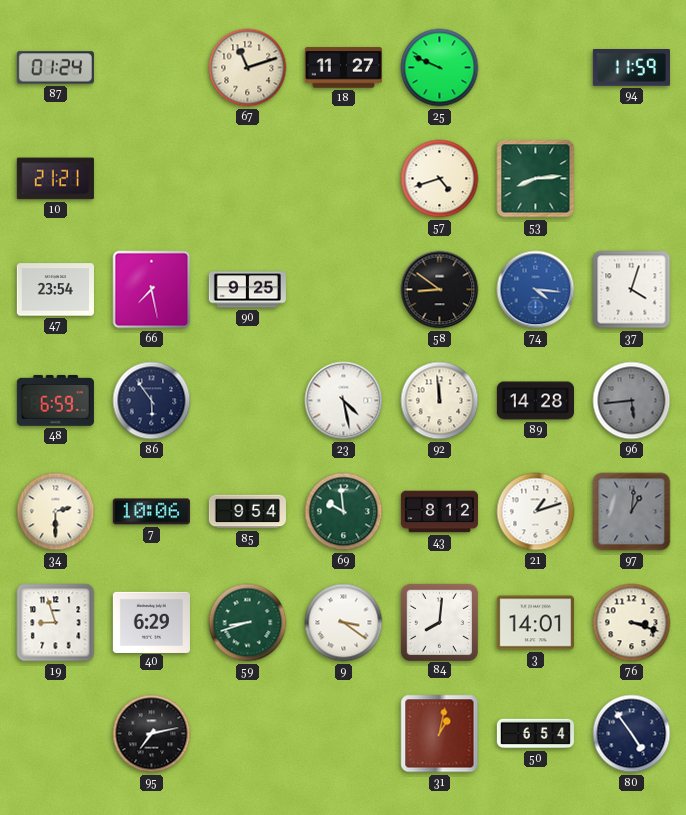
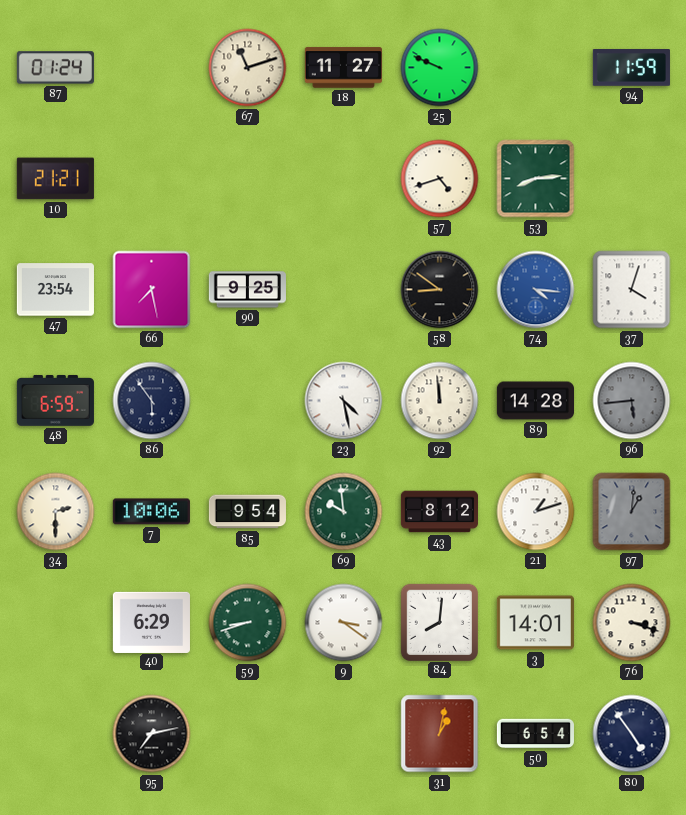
19: 8:57 -> none (56, 623)
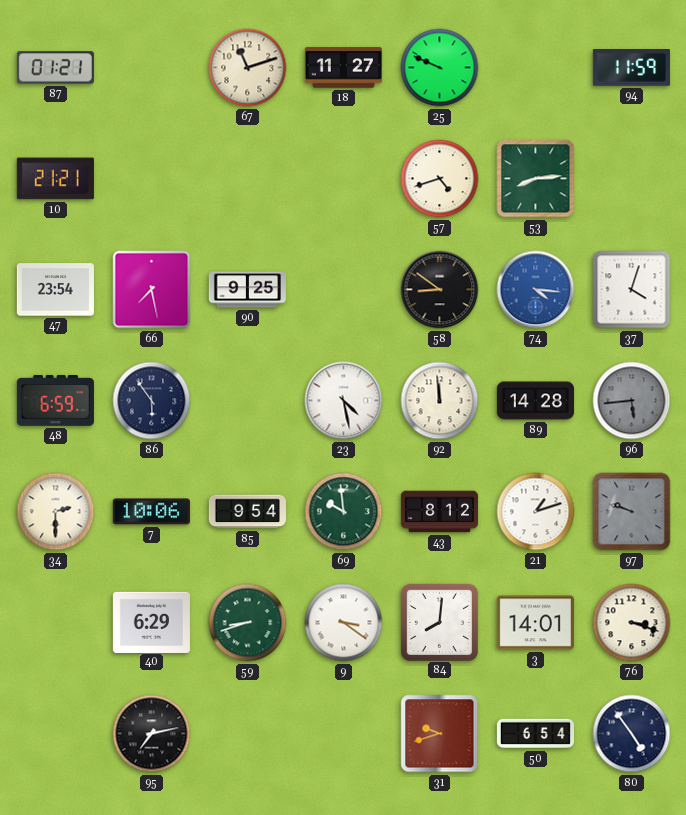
87: 01:24 -> 01:21 (55, 68)
97: 1:01 -> 9:48 (632, 512)
31: 1:02 -> 9:42 (440, 734)
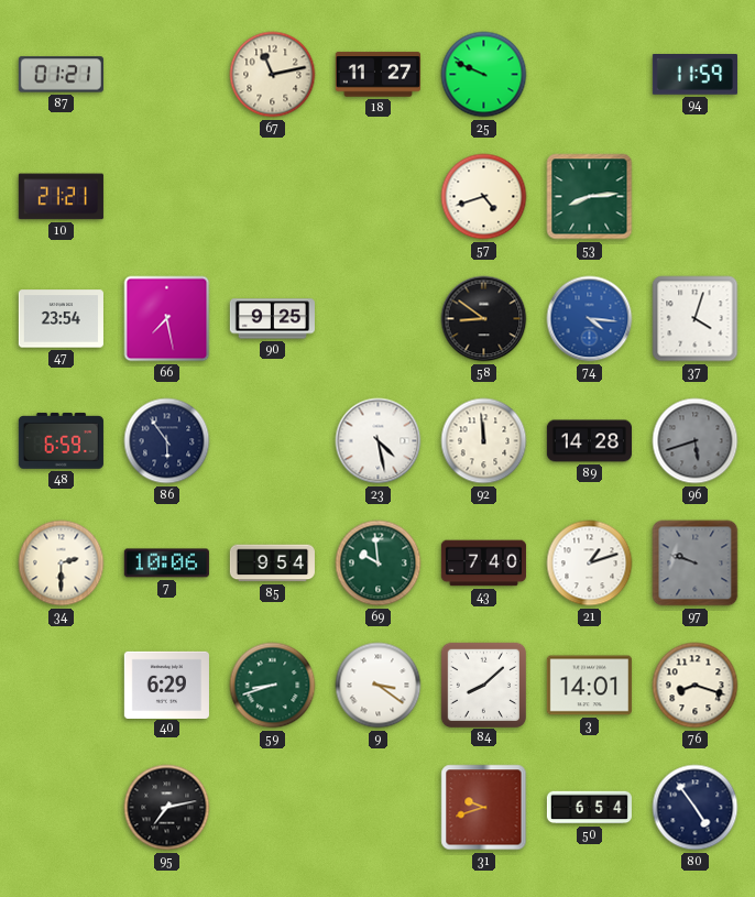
67: 11:12 -> 11:13 (273, 75)
96: 5:44 -> 5:42 (696, 441)
43: 8:12 -> 7:40 (483, 564)
84: 8:01 -> 8:08 (483, 685)
76: 3:18 -> 8:18 (696, 686)
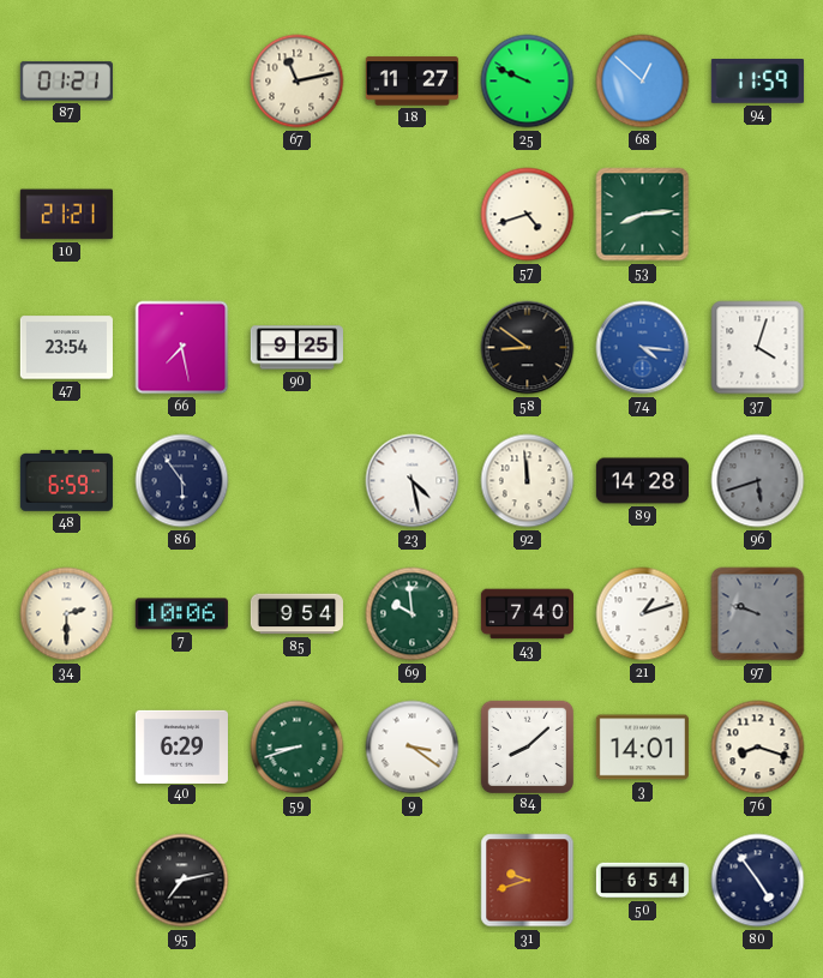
68: none -> 12:52 (643, 82)
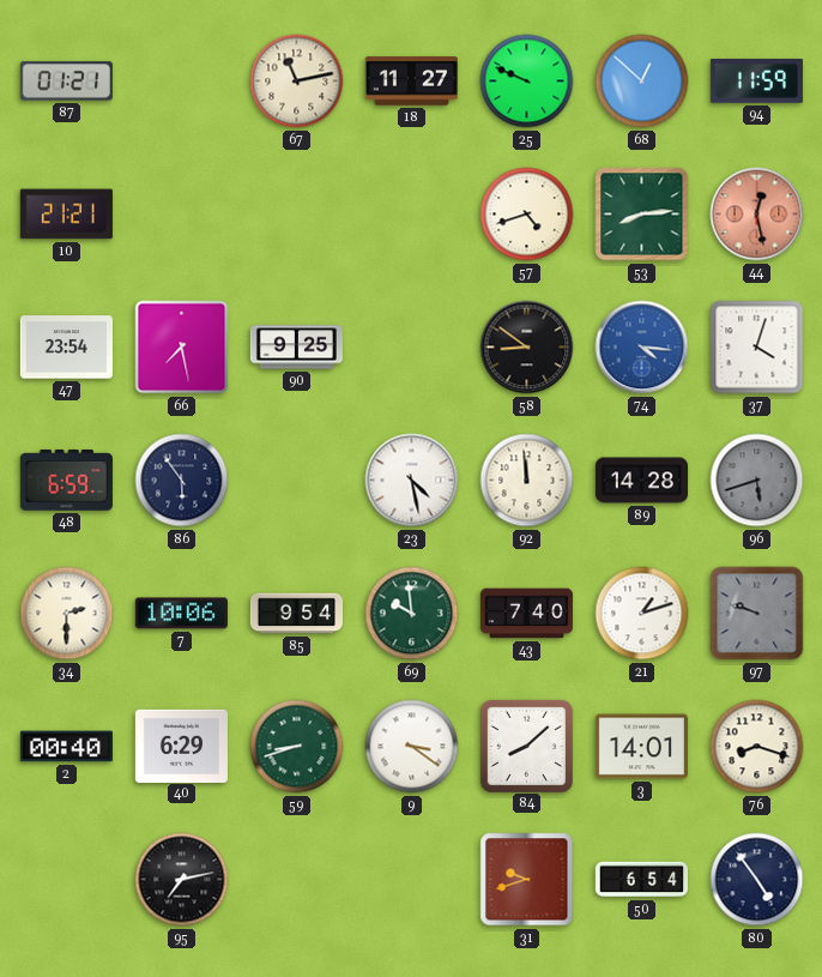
44: none -> 12:28 (757, 215)
2: none -> 00:40 (66, 747)
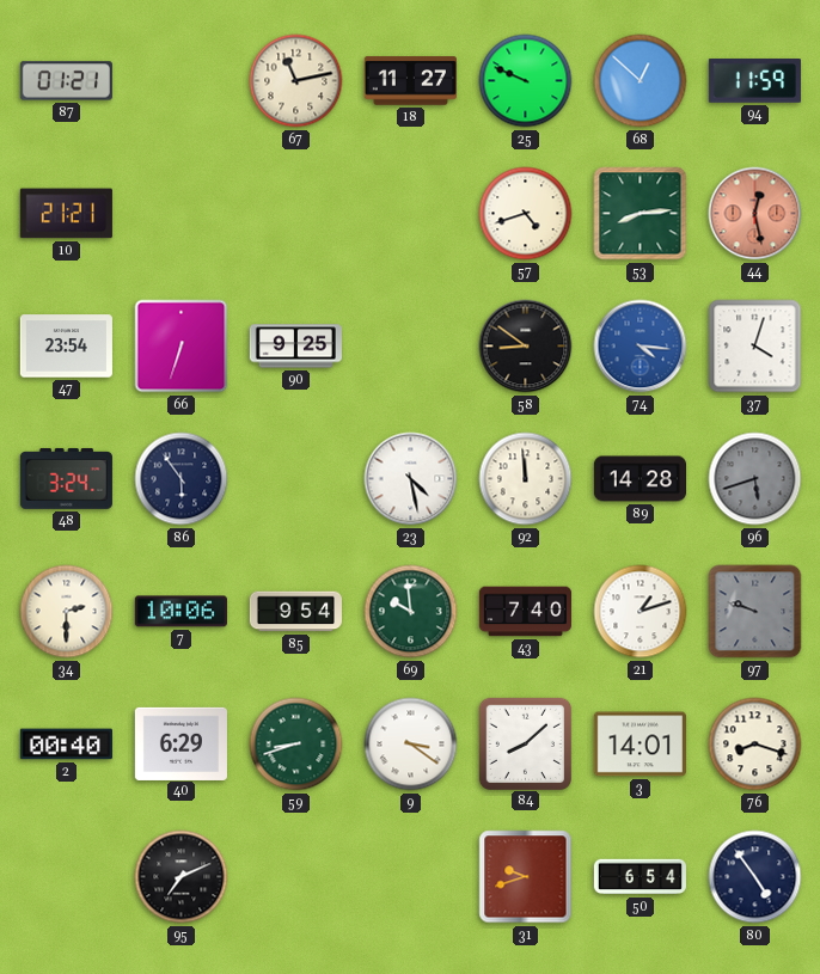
66: 7:28 -> 6:33 (182, 347)
48: 6:59 -> 3:24 (66, 478)
95: 7:13 -> 7:11 (182, 877)
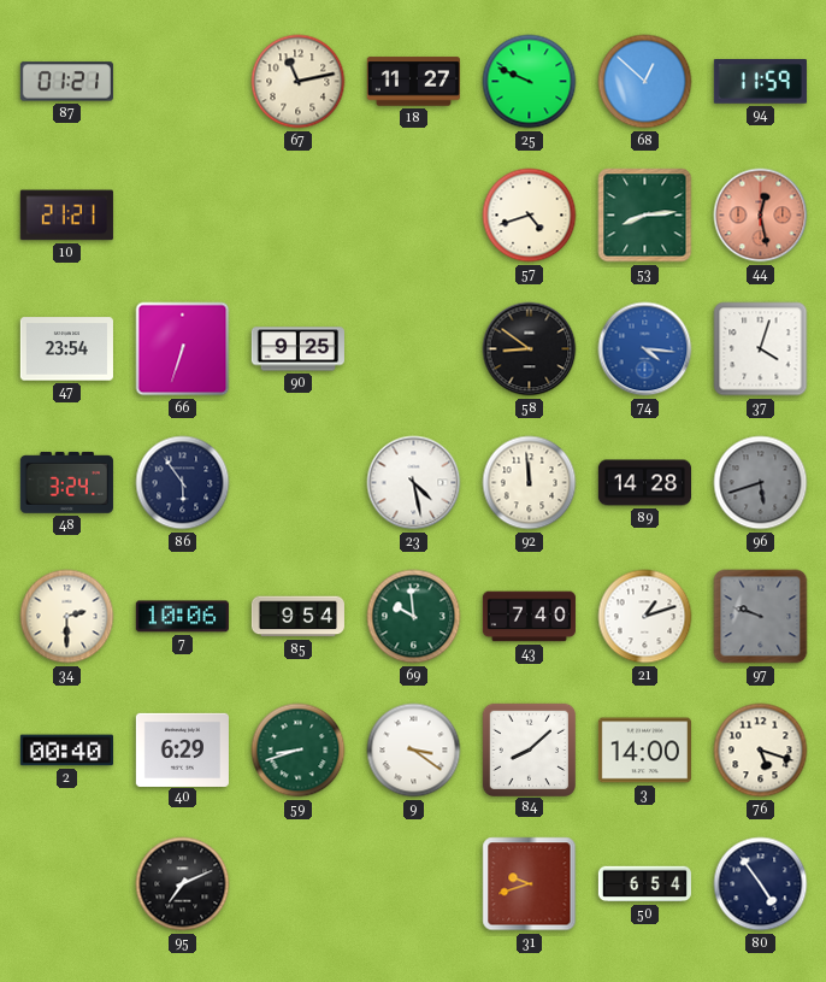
3: 14:01 -> 14:00 (644, 751)
76: 8:18 -> 5:18 (761, 751)
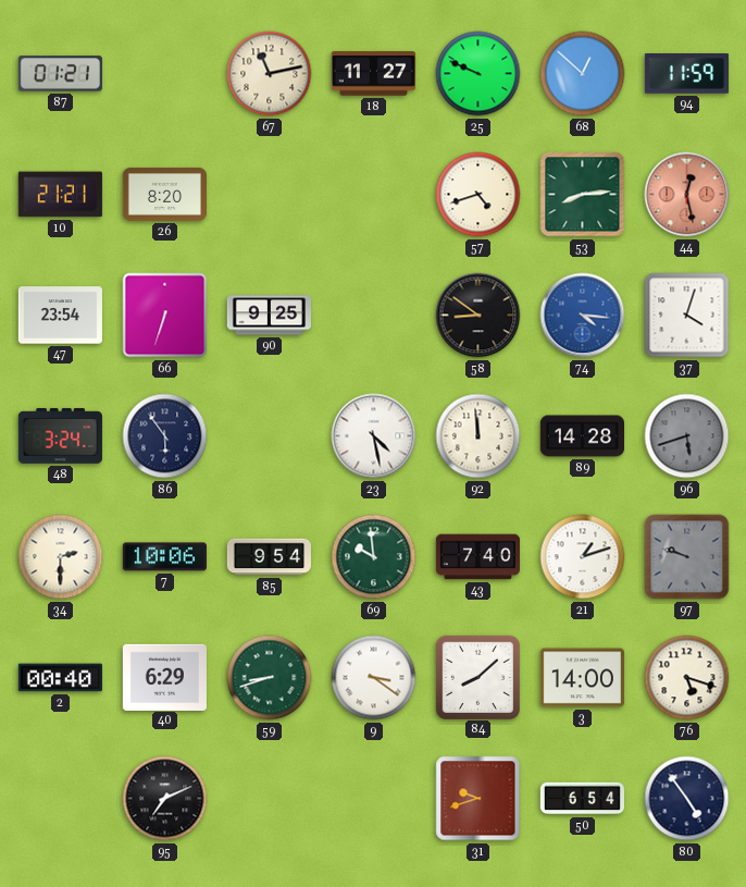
26: none -> 8:20 (164, 194)
